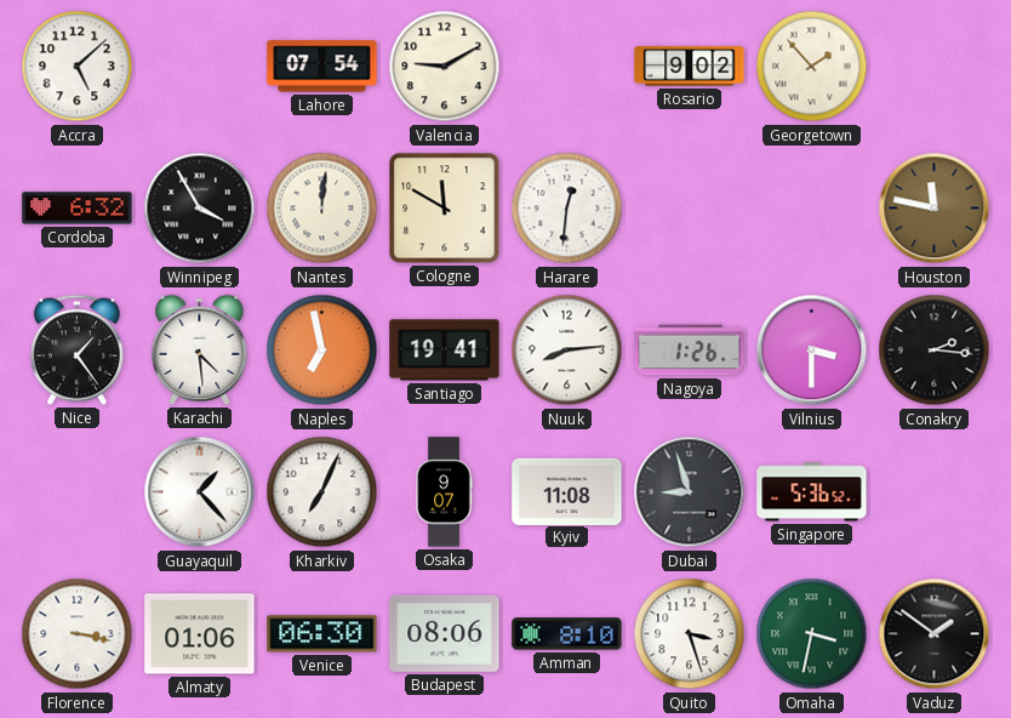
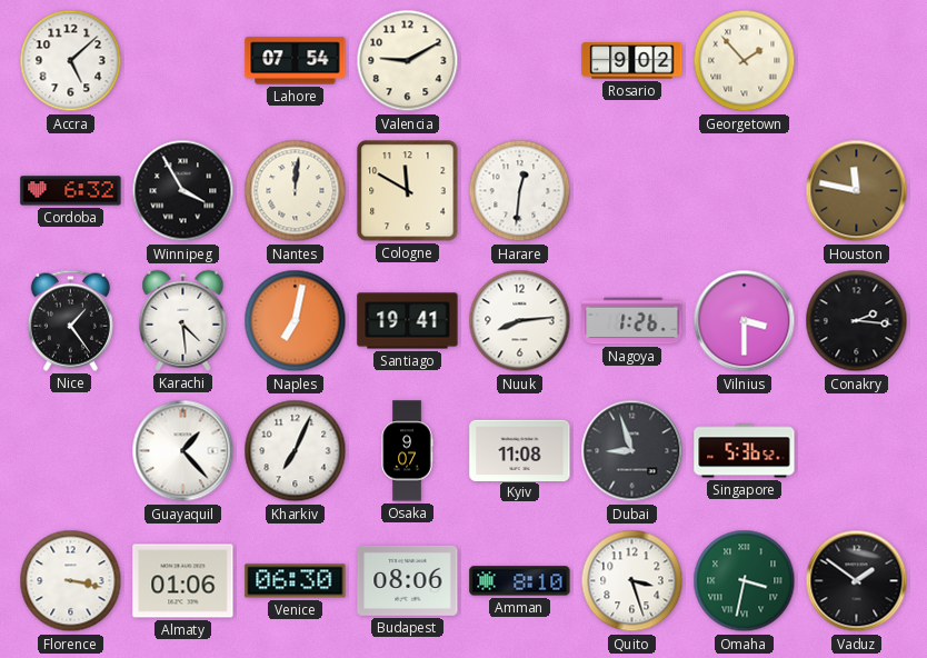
Naples: 6:58 -> 7:02 (296, 321)
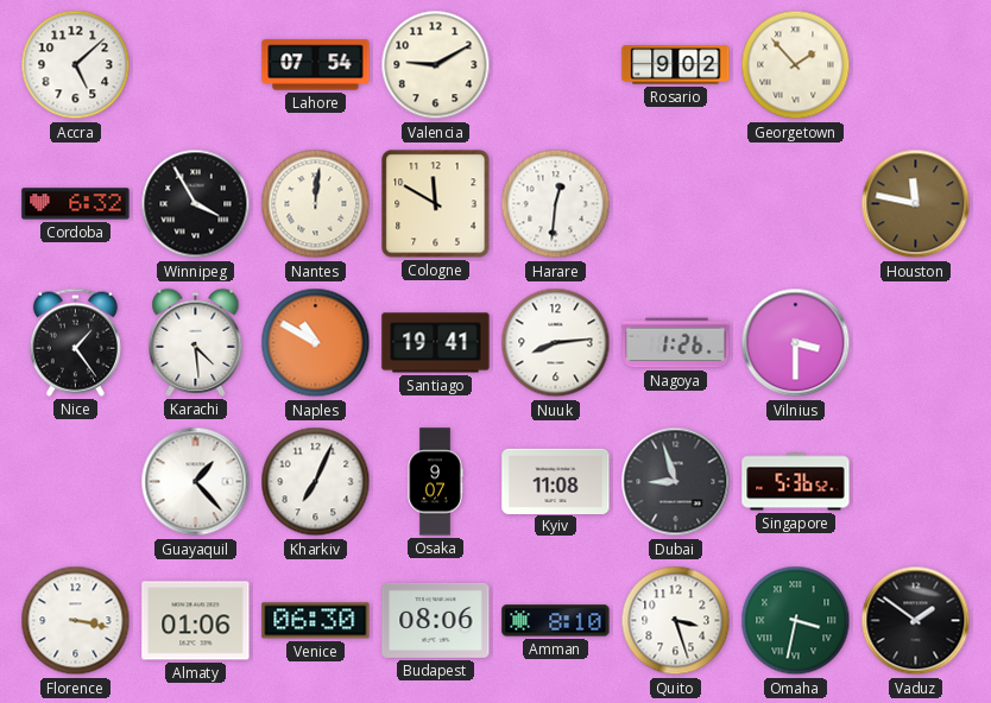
Naples: 7:02 -> 10:50 (316, 343)
Conakry: 2:16 -> none (857, 321)
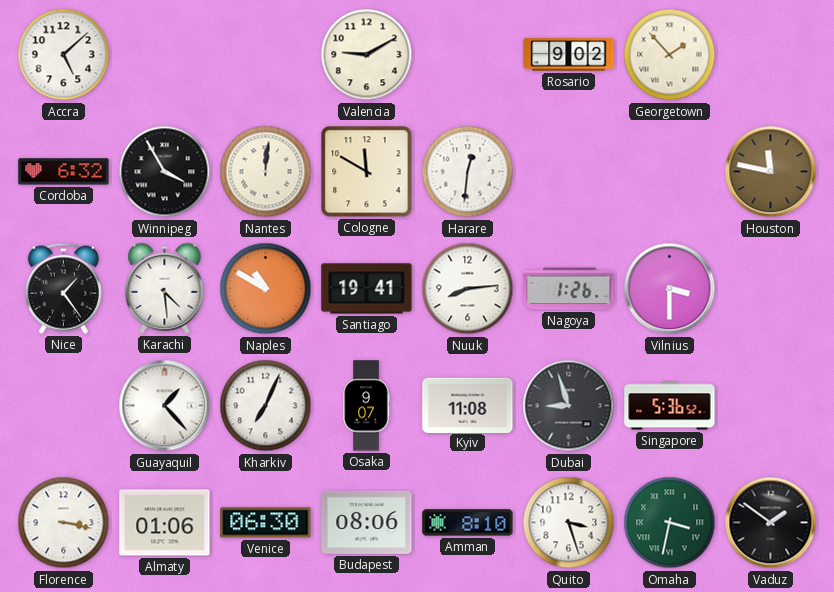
Lahore: 07:54 -> none (316, 65)
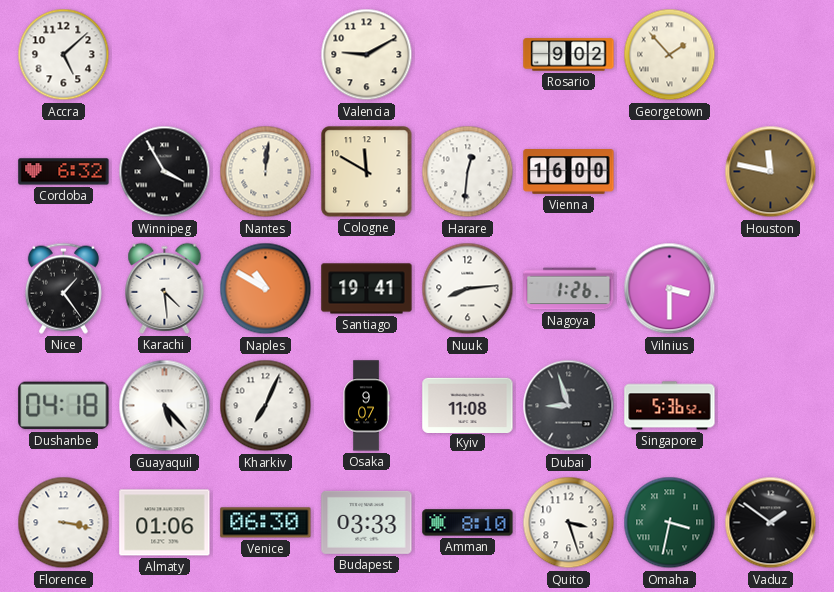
Vienna: none -> 16:00 (569, 172)
Dushanbe: none -> 04:18 (64, 406)
Guayaquil: 1:23 -> 5:23 (165, 406)
Budapest: 08:06 -> 03:33 (367, 522)
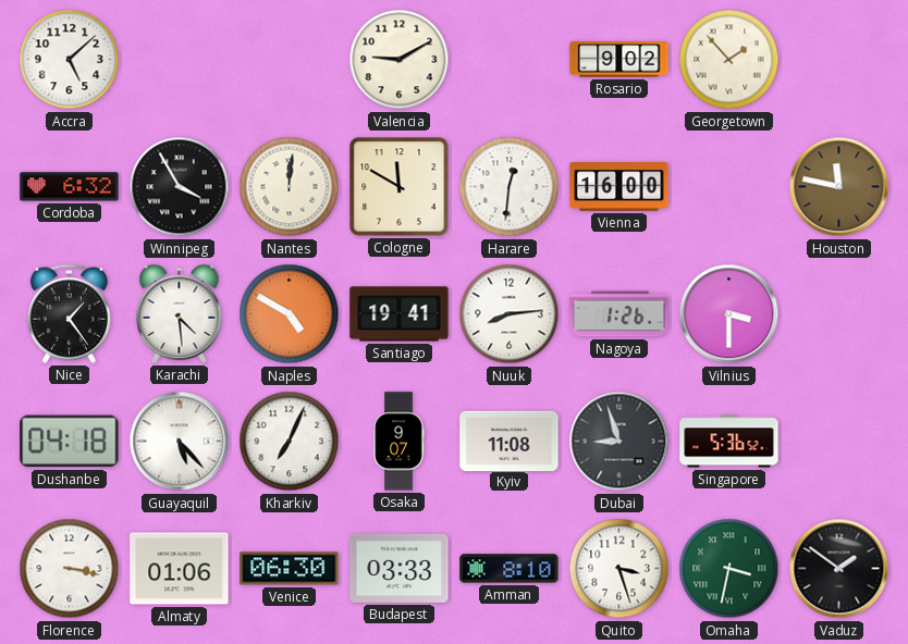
Naples: 10:50 -> 4:50 (290, 314)
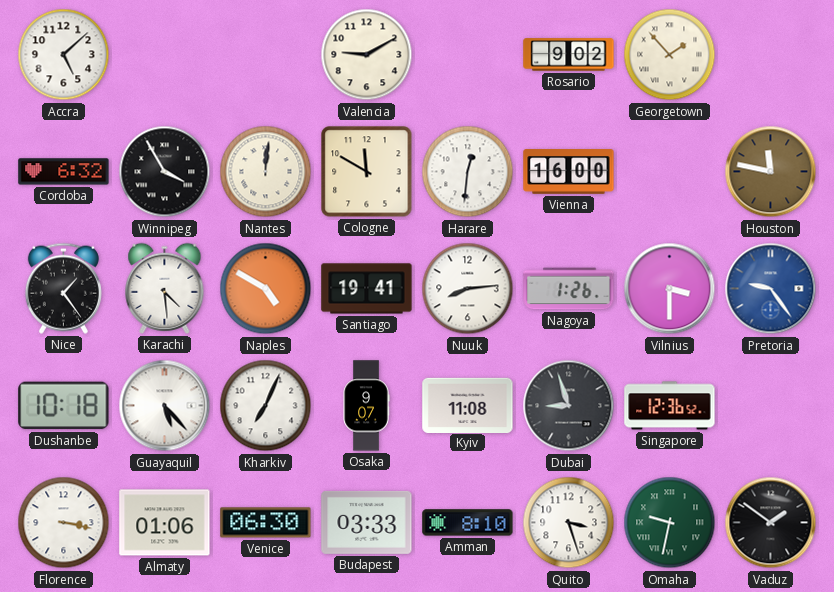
Pretoria: none -> 9:24 (771, 289)
Dushanbe: 04:18 -> 10:18 (64, 406)
Singapore: 5:36 -> 12:36 (670, 406)
Omaha: 3:32 -> 9:32 (670, 523)
